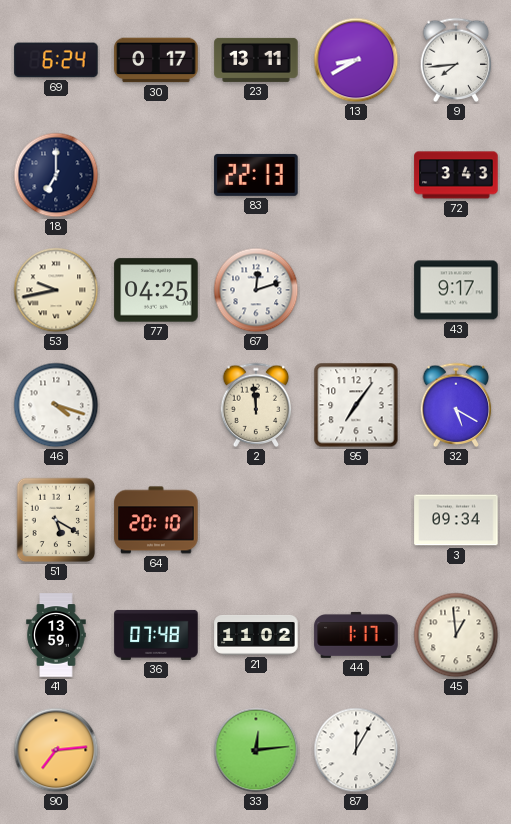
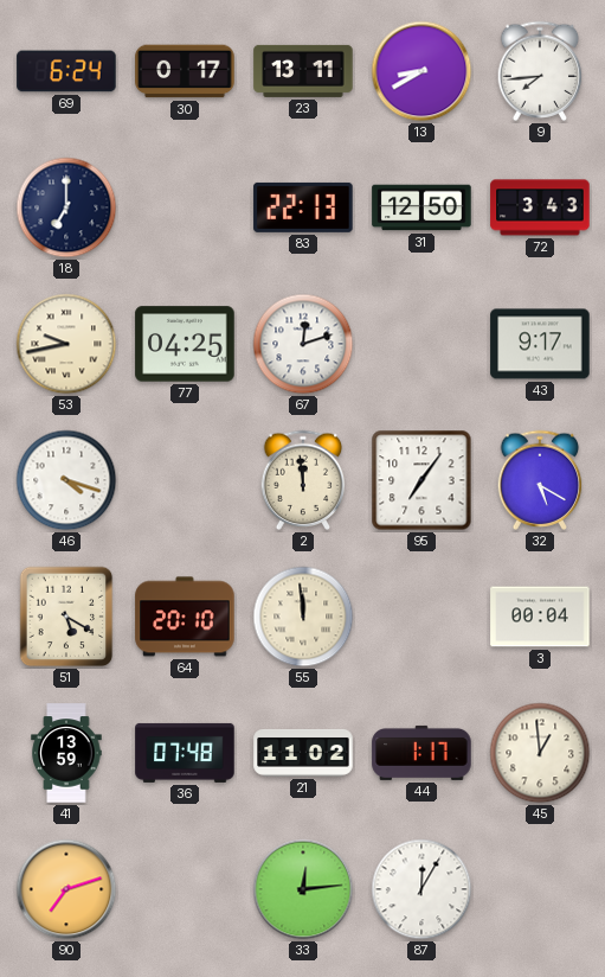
31: none -> 12:50 (421, 207)
55: none -> 11:59 (303, 617)
3: 09:34 -> 00:04 (540, 617)
90: 7:14 -> 7:12 (66, 889)
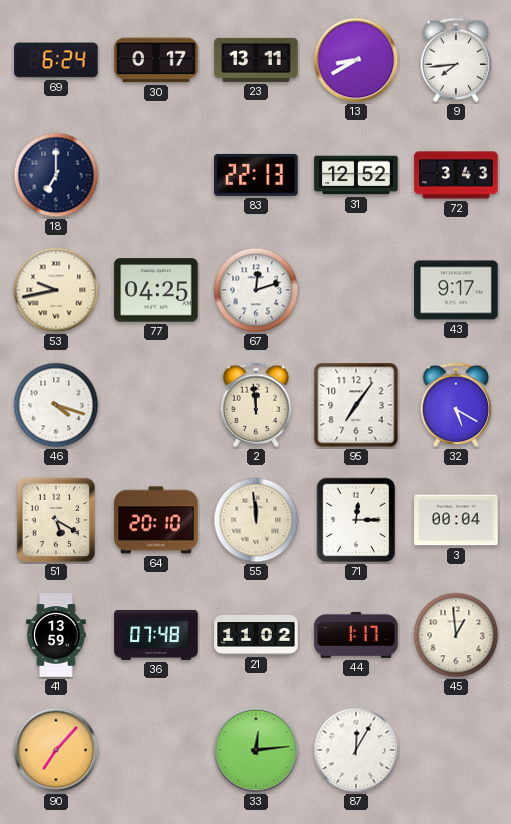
31: 12:50 -> 12:52 (356, 175)
71: none -> 12:15 (356, 520)
90: 7:12 -> 7:07 (56, 750)
